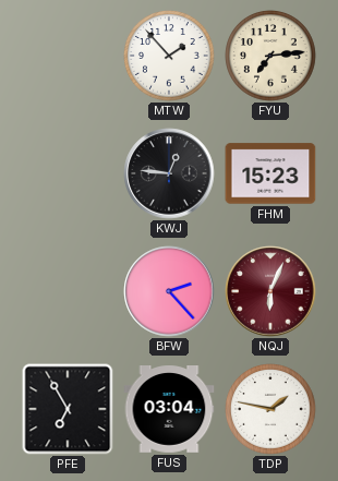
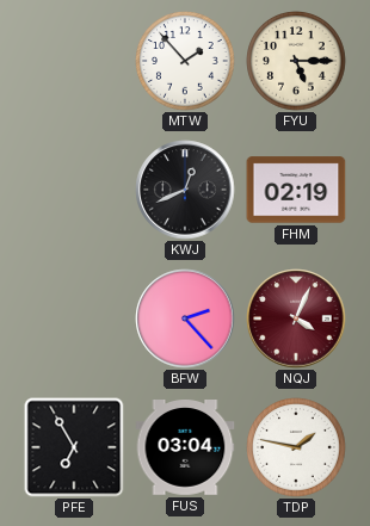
FYU: 7:14 -> 5:15 (296, 61)
KWJ: 12:46 -> 12:41 (185, 190)
FHM: 15:23 -> 02:19 (296, 190)
NQJ: 6:04 -> 4:04 (296, 318)
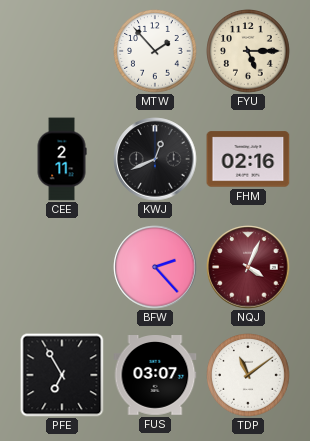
CEE: none -> 2:11 (62, 159)
FHM: 02:19 -> 02:16 (248, 159)
FUS: 03:04 -> 03:07 (155, 376)
TDP: 1:47 -> 11:09 (248, 375)
